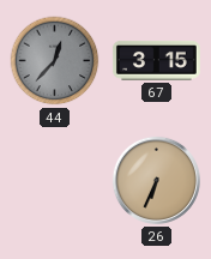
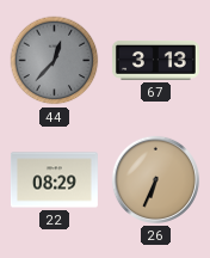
67: 3:15 -> 3:13 (155, 60)
22: none -> 08:29 (54, 180)
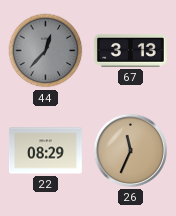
26: 6:34 -> 11:34 (130, 150)
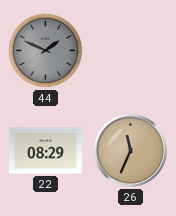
44: 12:37 -> 1:49 (46, 51)
67: 3:13 -> none (130, 50)
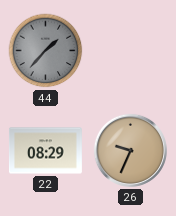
44: 1:49 -> 1:37 (46, 51)
26: 11:34 -> 9:34 (130, 150)
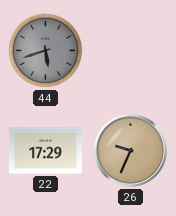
44: 1:37 -> 5:42 (46, 51)
22: 08:29 -> 17:29 (45, 151)
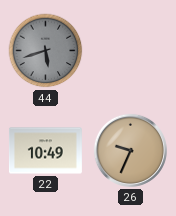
22: 17:29 -> 10:49 (45, 151)
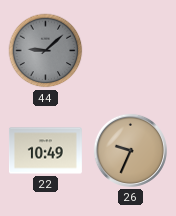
44: 5:42 -> 9:08 (46, 51)
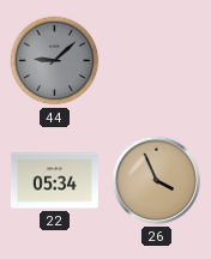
22: 10:49 -> 05:34 (54, 181)
26: 9:34 -> 3:56 (156, 180)
